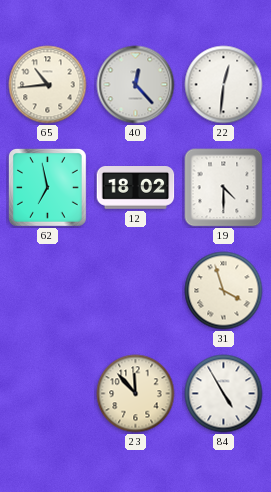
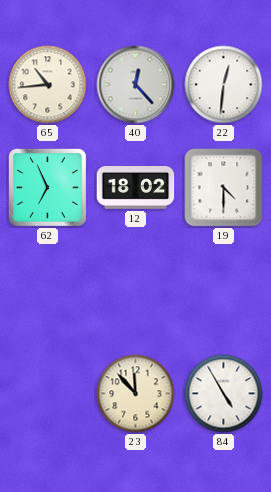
62: 6:58 -> 6:56 (48, 188)
31: 3:57 -> none (224, 291)
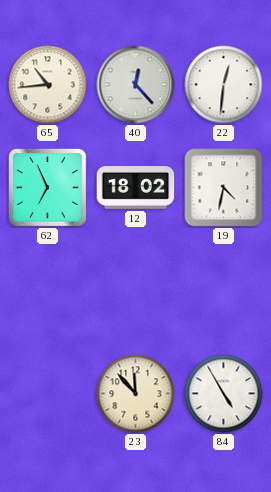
19: 4:30 -> 4:32 (224, 188)
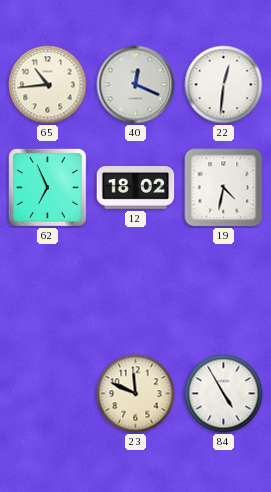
40: 12:23 -> 12:19 (136, 85)
23: 11:53 -> 11:49 (136, 394)
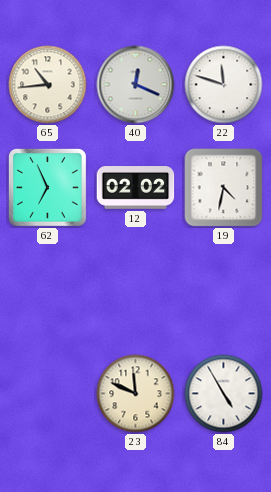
22: 12:31 -> 11:48 (224, 85)
12: 18:02 -> 02:02 (136, 188)
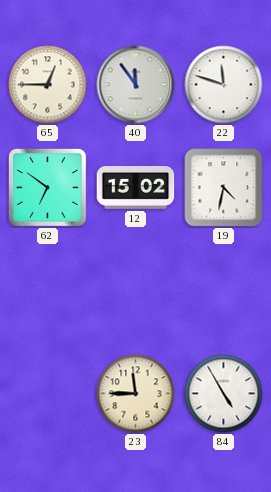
65: 10:44 -> 12:45 (48, 85)
40: 12:19 -> 11:54 (136, 85)
62: 6:56 -> 6:51 (48, 188)
12: 02:02 -> 15:02 (136, 188)
23: 11:49 -> 11:45 (136, 394)
